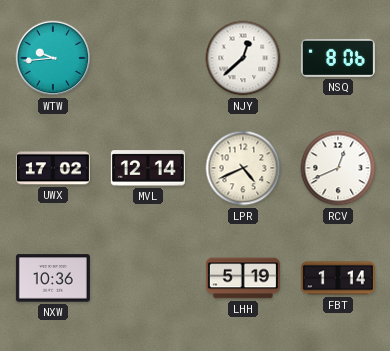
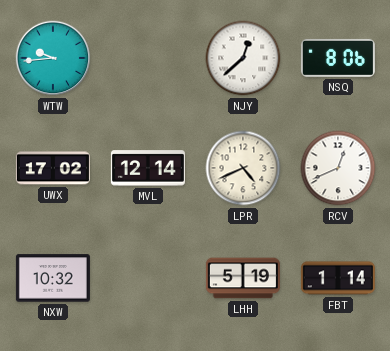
NXW: 10:36 -> 10:32 (53, 278)
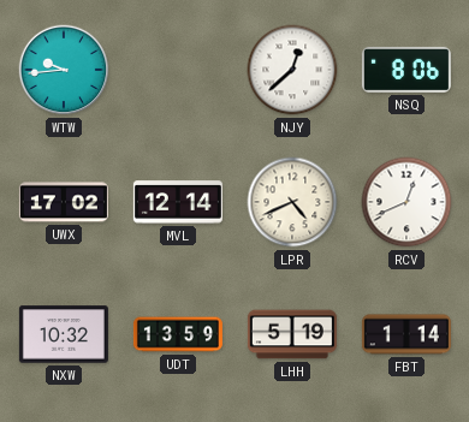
UDT: none -> 13:59 (178, 334)
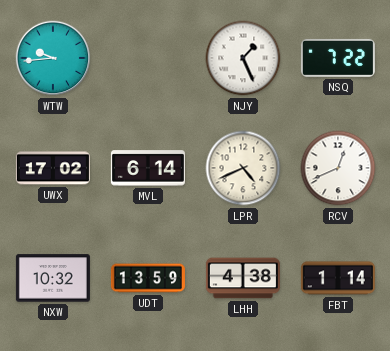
NJY: 12:38 -> 1:26 (243, 58)
NSQ: 8:06 -> 7:22 (338, 58)
MVL: 12:14 -> 6:14 (148, 168)
LHH: 5:19 -> 4:38 (243, 278)
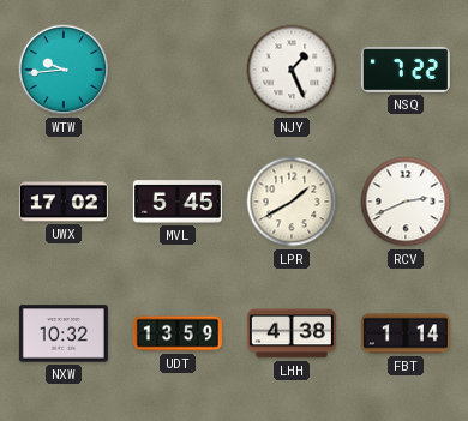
MVL: 6:14 -> 5:45 (178, 202)
LPR: 4:41 -> 1:40 (292, 202)
RCV: 12:41 -> 2:41 (406, 202)
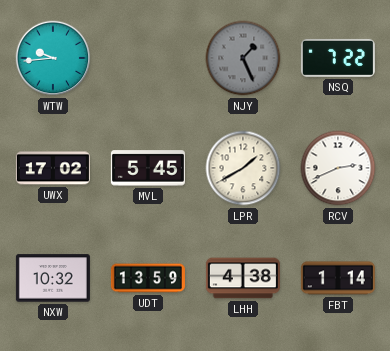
NJY dial: white -> grey (243, 58)
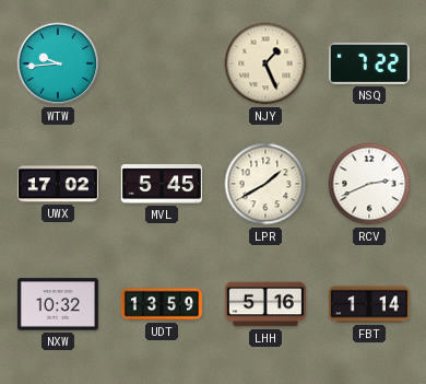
NJY dial: grey -> cream (265, 63)
LHH: 4:38 -> 5:16 (265, 304)
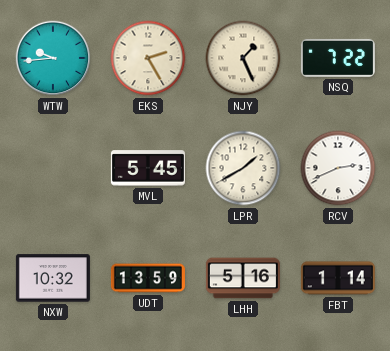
EKS: none -> 2:25 (148, 58)
UWX: 17:02 -> none (58, 184)
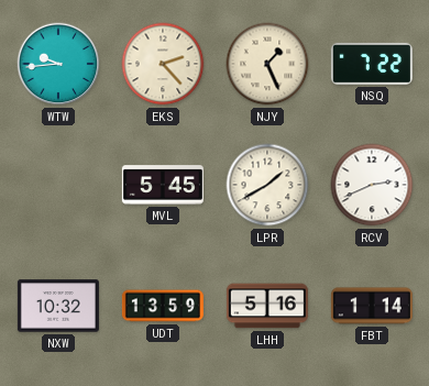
EKS: 2:25 -> 2:23 (163, 64)
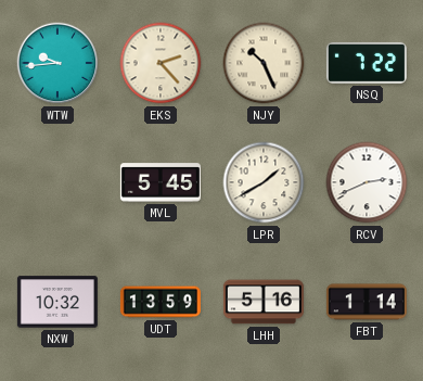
NJY: 1:26 -> 10:26 (264, 63)
